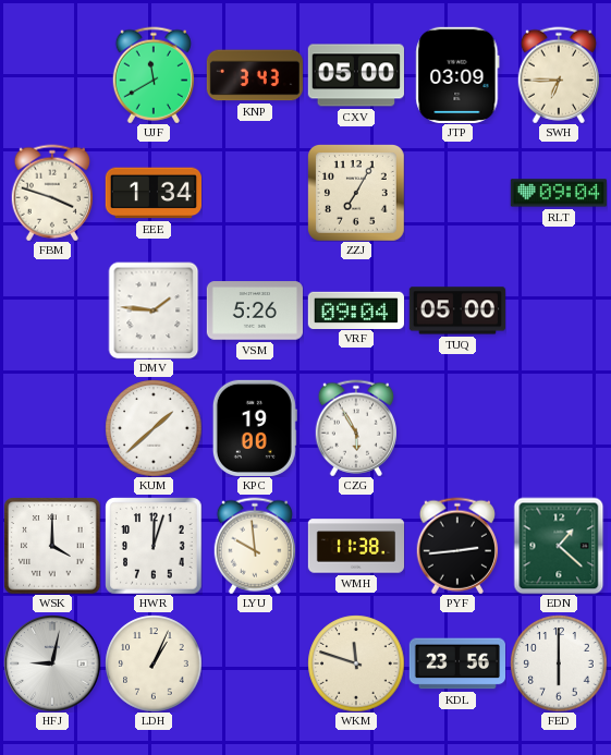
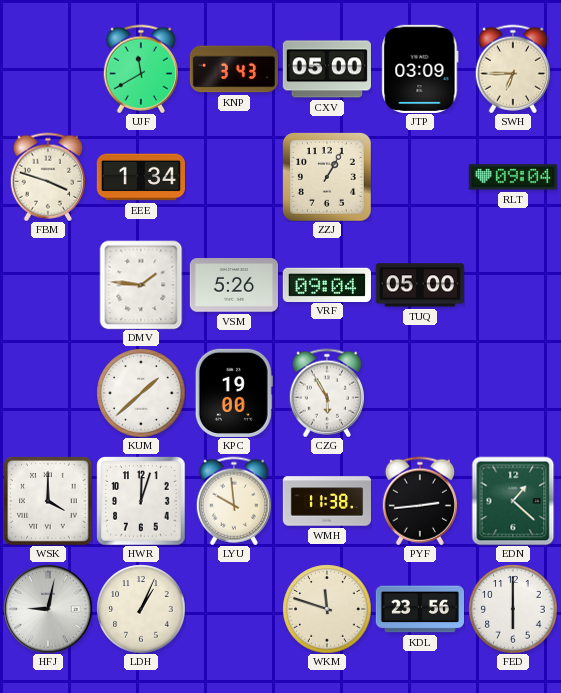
ZZJ: 7:05 -> 1:05 (327, 177)
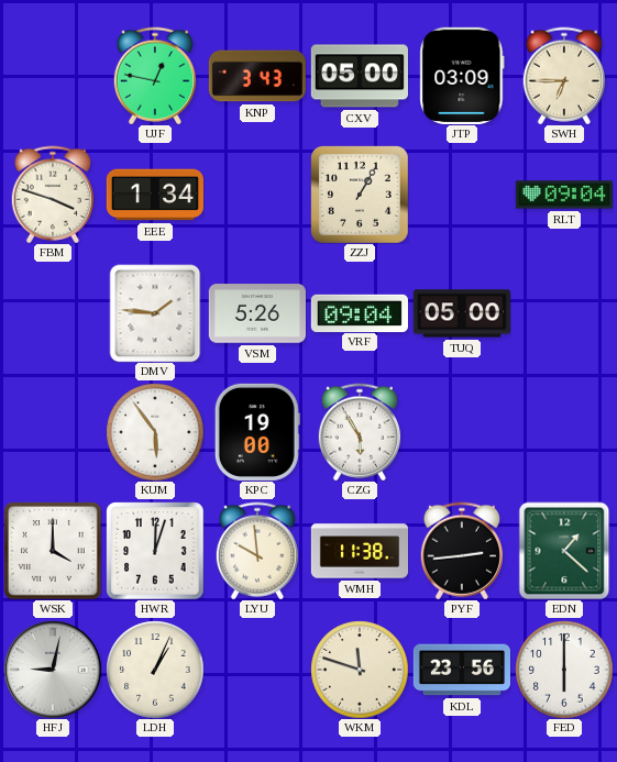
UJF: 11:40 -> 12:47 (154, 76)
KUM: 1:38 -> 5:54 (155, 432)
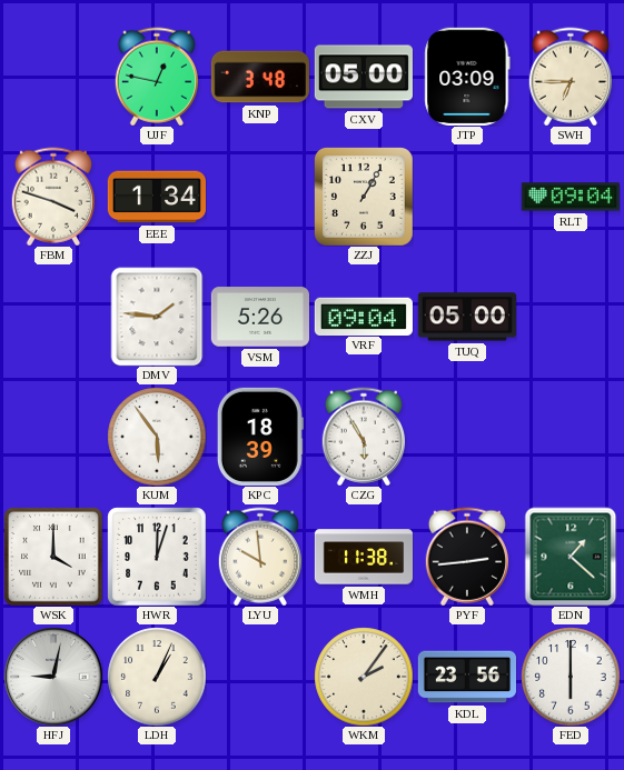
KNP: 3:43 -> 3:48 (260, 77)
KPC: 19:00 -> 18:39 (260, 437)
WKM: 11:48 -> 2:06 (364, 677)
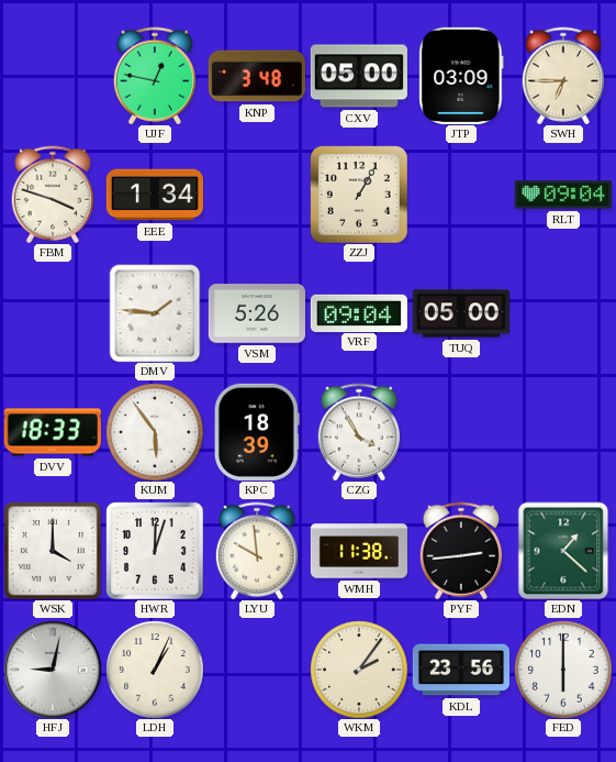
DVV: none -> 18:33 (52, 432)
CZG: 5:55 -> 3:55 (358, 432)
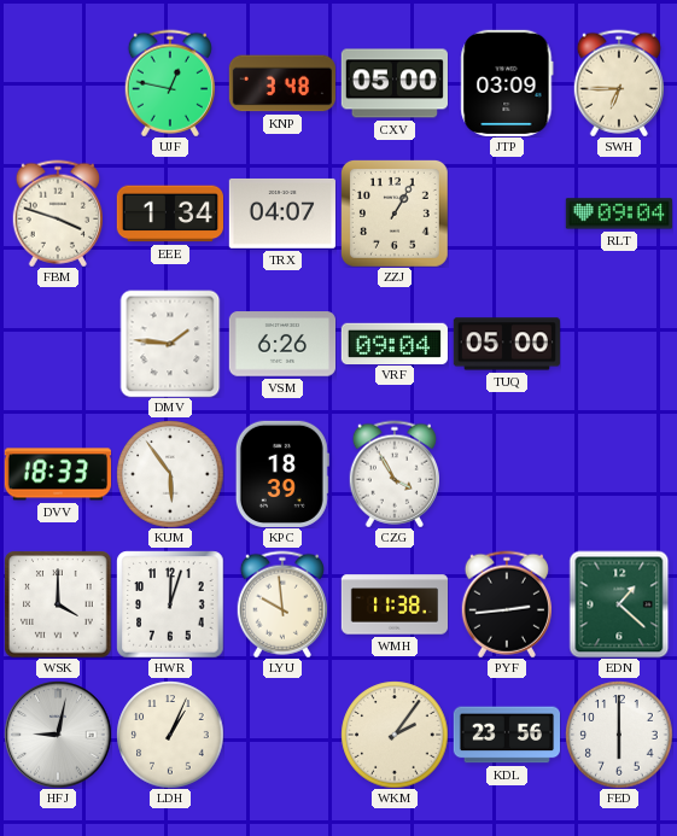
TRX: none -> 04:07 (282, 214)
VSM: 5:26 -> 6:26 (281, 344)
